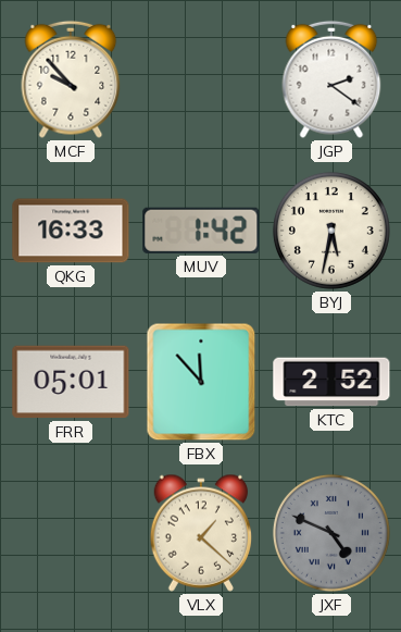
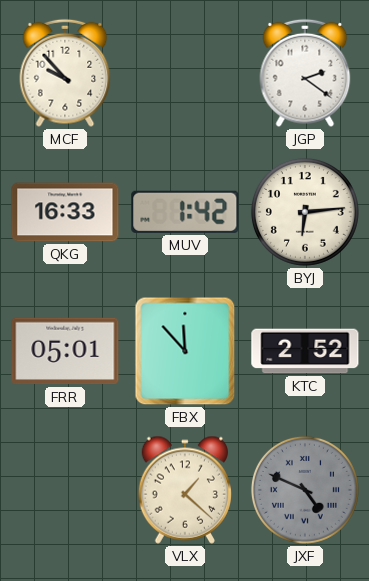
BYJ: 5:32 -> 6:14 (305, 212)
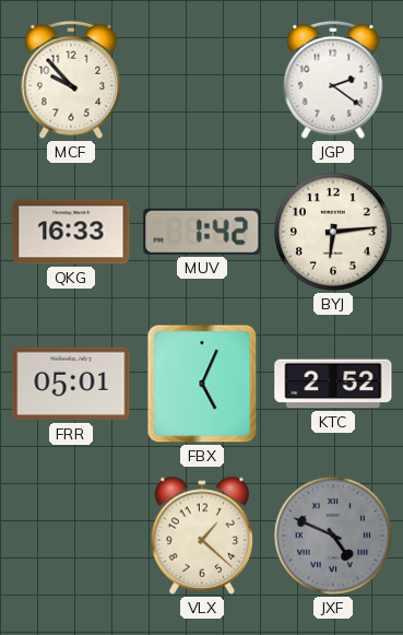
FBX: 11:53 -> 5:04 (202, 384)
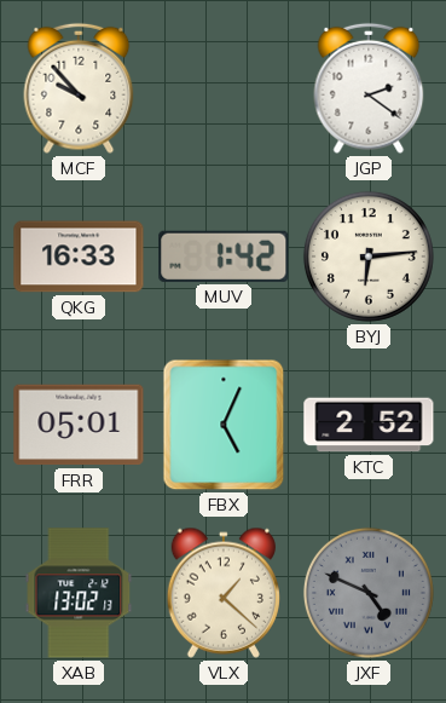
XAB: none -> 13:02 (79, 593)
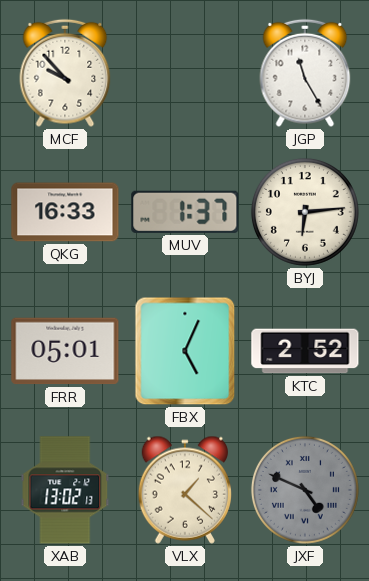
JGP: 2:21 -> 11:25 (305, 73)
MUV: 1:42 -> 1:37 (185, 212)
